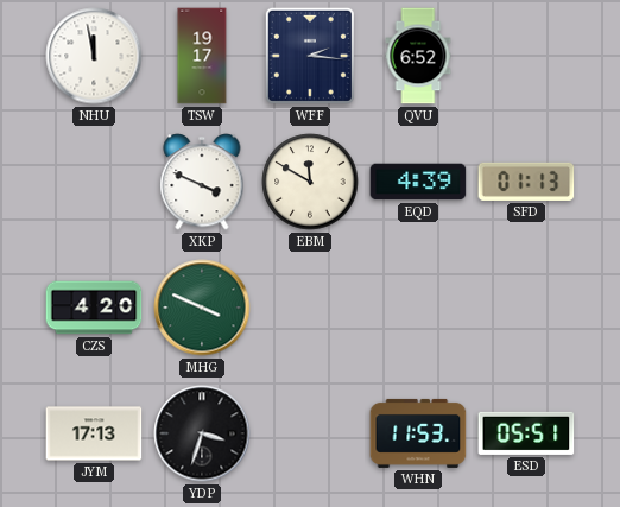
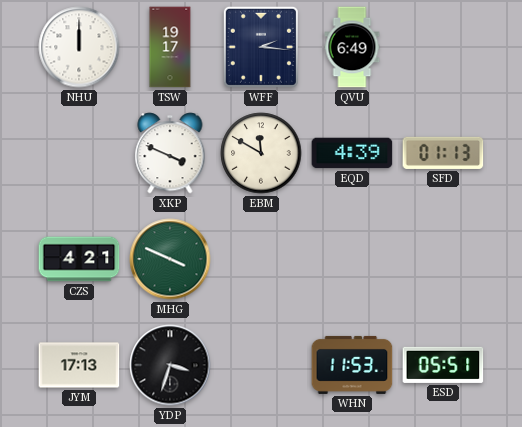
NHU: 11:58 -> 12:00 (79, 47)
QVU: 6:52 -> 6:49 (352, 47)
CZS: 4:20 -> 4:21 (79, 259)
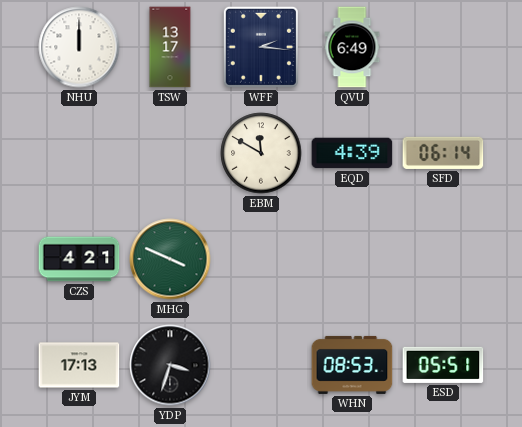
TSW: 19:17 -> 13:17 (170, 47)
XKP: 3:49 -> none (170, 153)
SFD: 01:13 -> 06:14 (443, 153)
WHN: 11:53 -> 08:53 (352, 365)
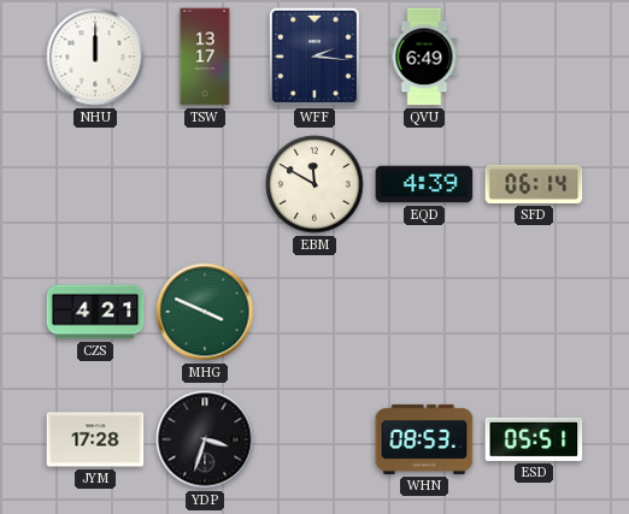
JYM: 17:13 -> 17:28 (95, 439)
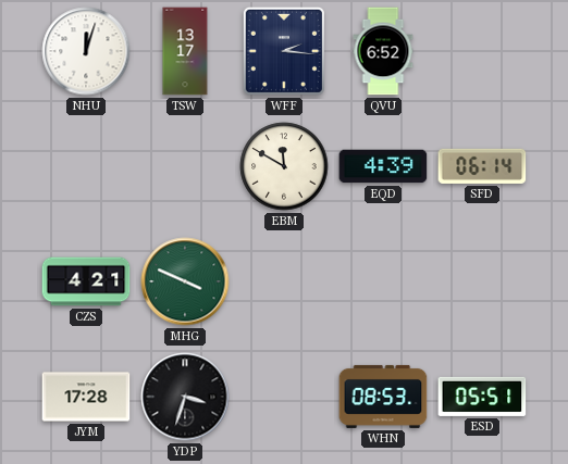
NHU: 12:00 -> 12:03 (86, 51)
QVU: 6:49 -> 6:52 (383, 51)
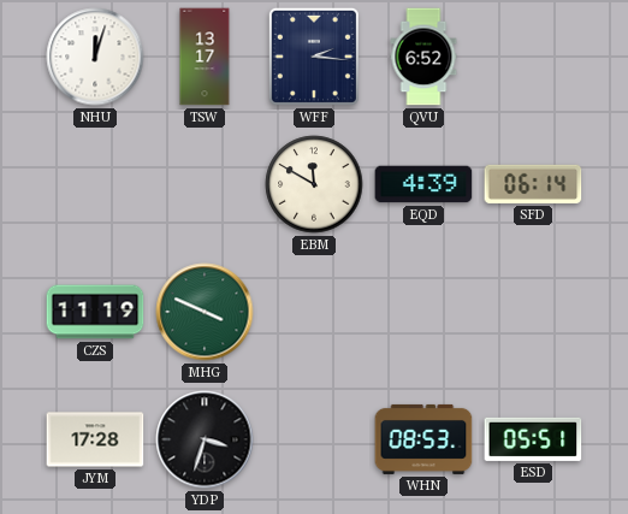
CZS: 4:21 -> 11:19 (95, 312)
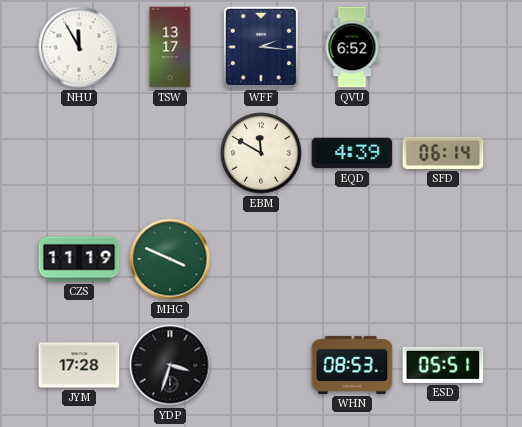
NHU: 12:03 -> 11:55 (79, 47)
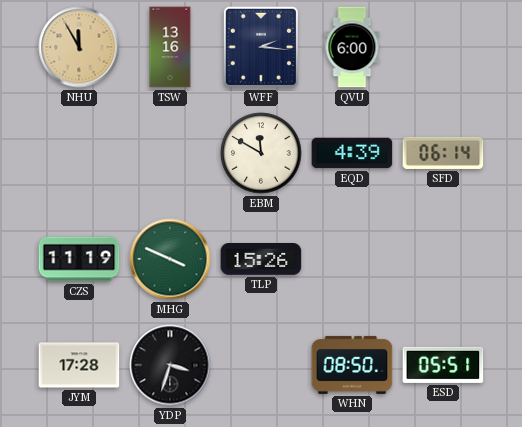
NHU dial: white -> champagne (79, 47)
TSW: 13:17 -> 13:16 (170, 47)
QVU: 6:52 -> 6:00 (352, 47)
TLP: none -> 15:26 (261, 259)
WHN: 08:53 -> 08:50 (352, 365)
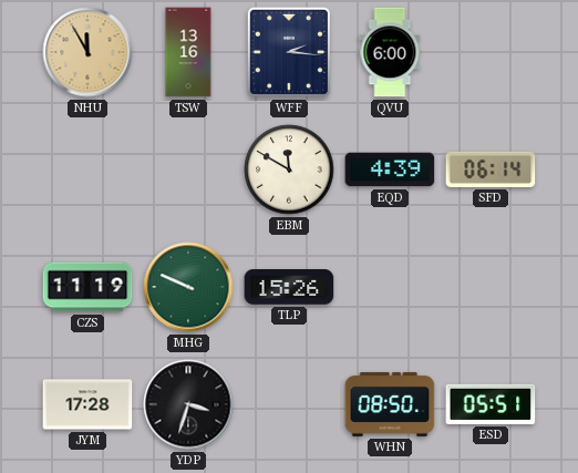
MHG: 3:49 -> 9:49 (188, 287)
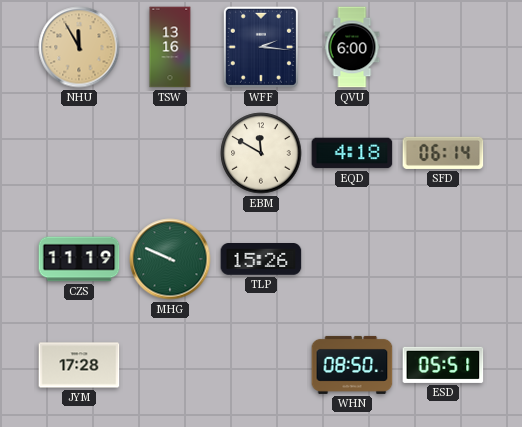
EQD: 4:39 -> 4:18 (352, 153)
YDP: 3:33 -> none (188, 404)
